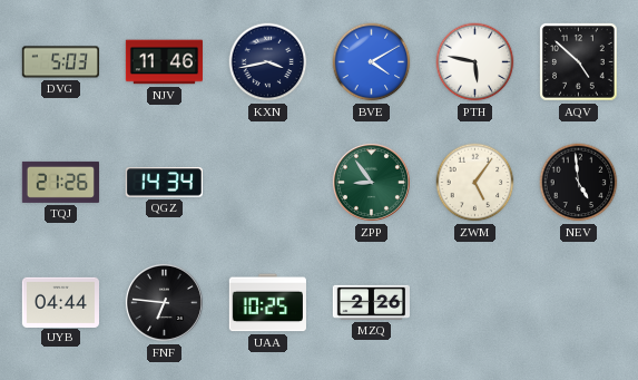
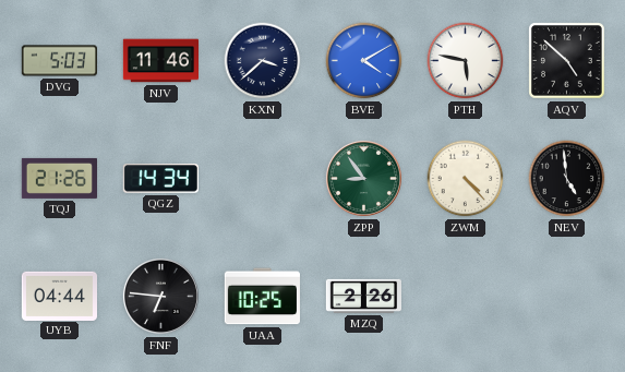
KXN: 3:43 -> 3:38 (263, 61)
ZWM: 5:06 -> 4:23 (466, 179)
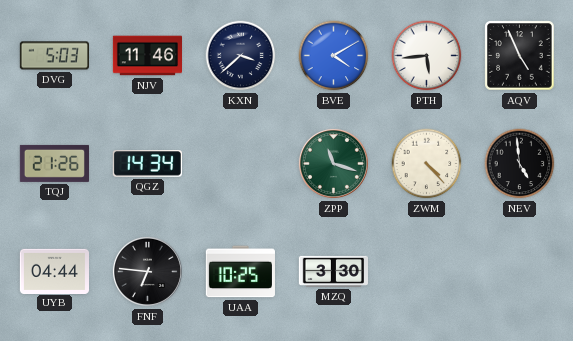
PTH: 5:47 -> 5:44 (427, 56)
AQV: 4:52 -> 4:56 (520, 56)
ZPP: 8:54 -> 11:18 (333, 163)
MZQ: 2:26 -> 3:30 (333, 271)
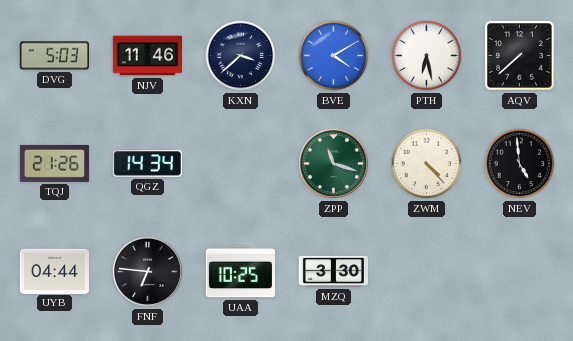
PTH: 5:44 -> 6:28 (427, 56)
AQV: 4:56 -> 7:38 (520, 56)
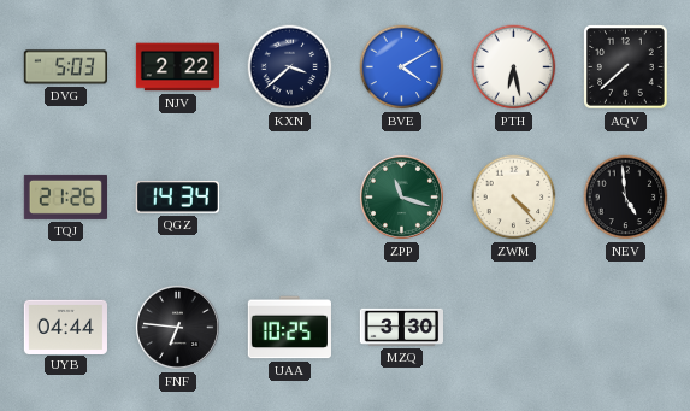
NJV: 11:46 -> 2:22 (177, 67)
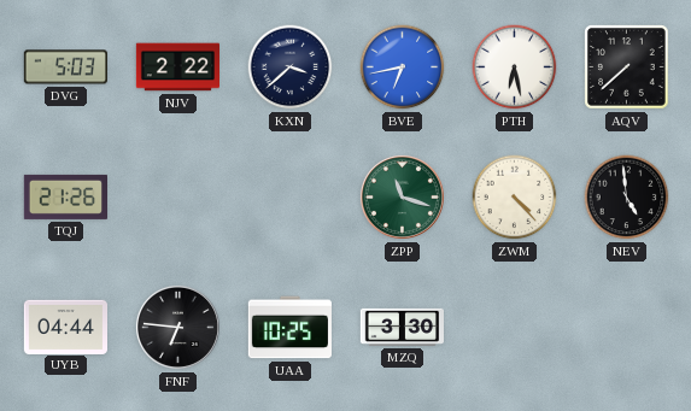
BVE: 4:10 -> 6:43 (403, 67)
QGZ: 14:34 -> none (177, 198)
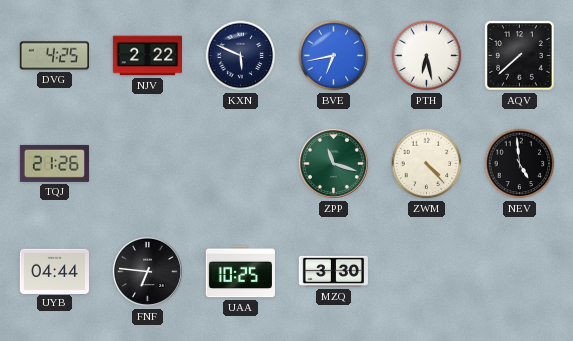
DVG: 5:03 -> 4:25 (54, 56)
KXN: 3:38 -> 5:49 (241, 56)
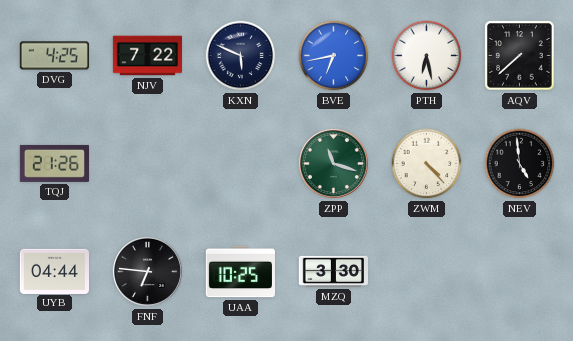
NJV: 2:22 -> 7:22 (147, 56)
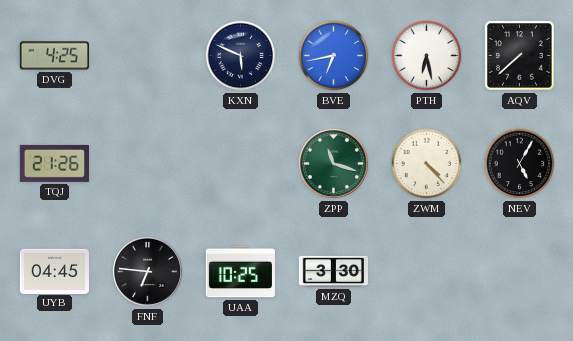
NJV: 7:22 -> none (147, 56)
NEV: 4:59 -> 5:05 (520, 164)
UYB: 04:44 -> 04:45 (54, 271)
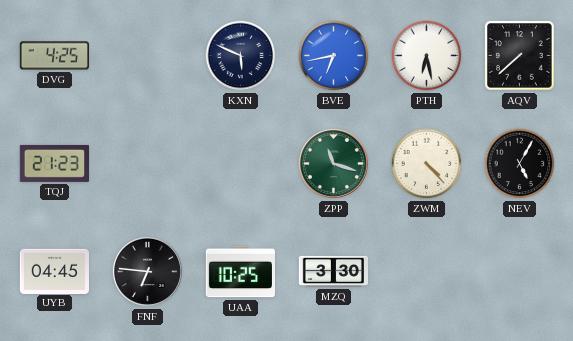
TQJ: 21:26 -> 21:23 (54, 163)
